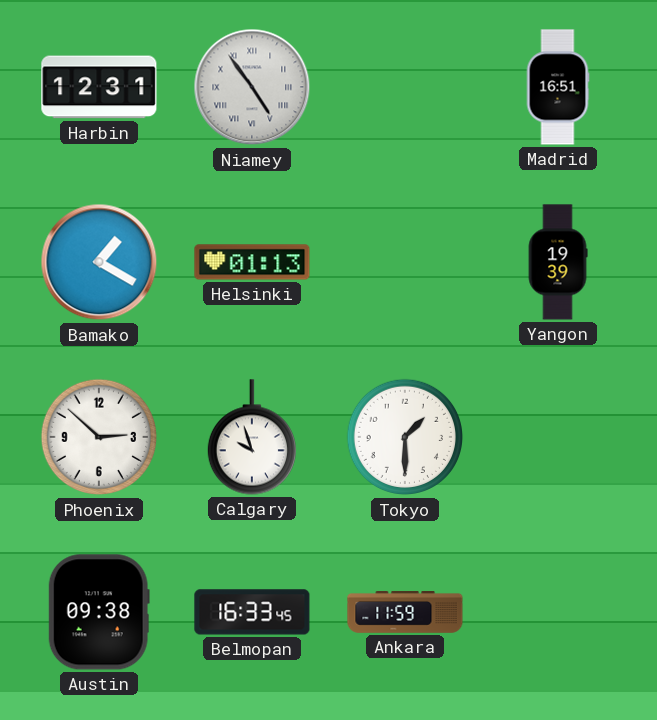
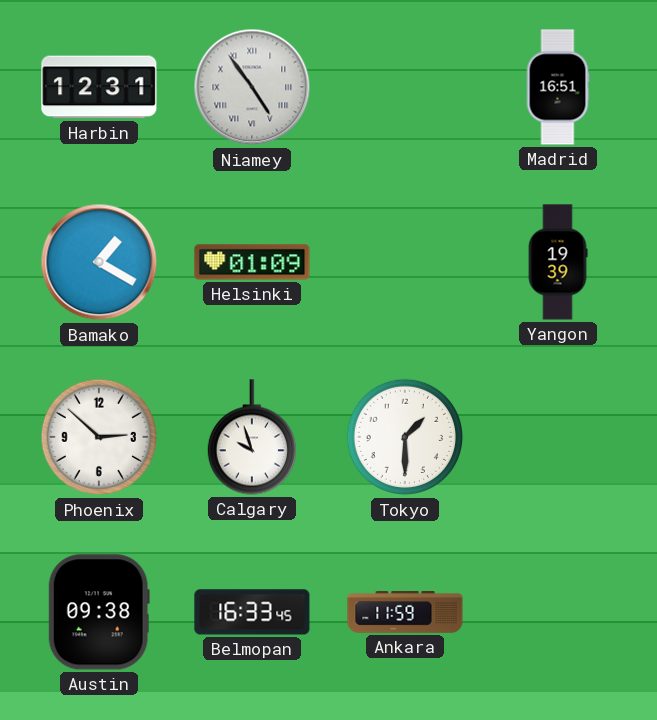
Helsinki: 01:13 -> 01:09 (252, 262)
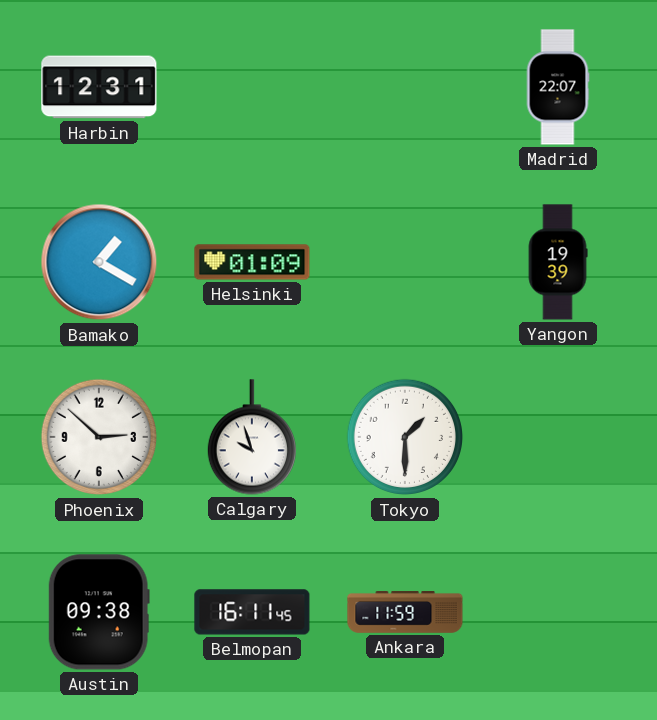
Niamey: 4:54 -> none (252, 87)
Madrid: 16:51 -> 22:07 (558, 87)
Belmopan: 16:33 -> 16:11 (252, 612)
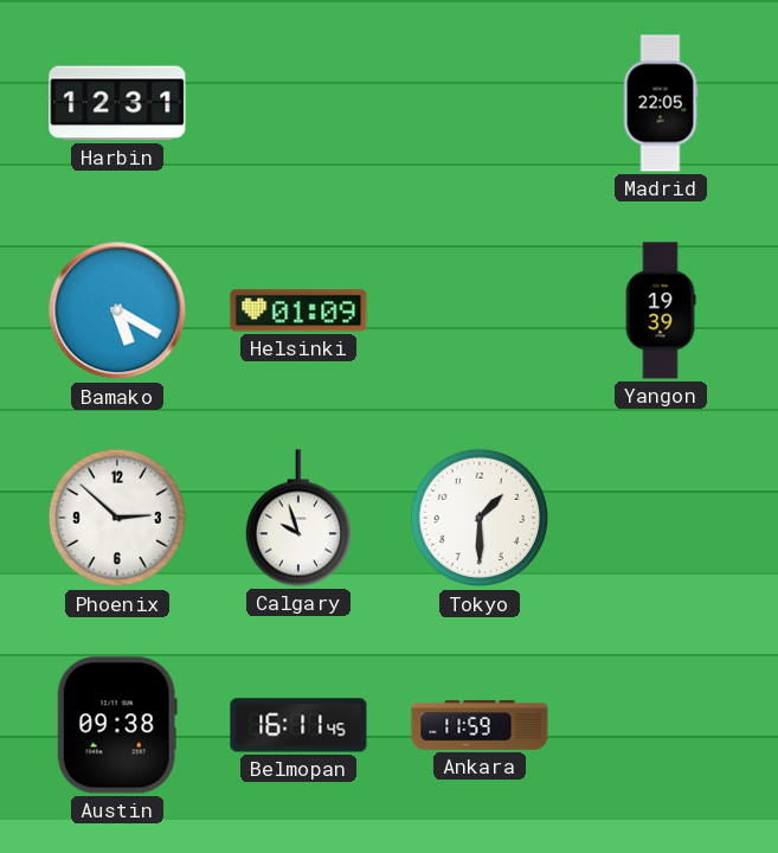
Madrid: 22:07 -> 22:05 (661, 103)
Bamako: 1:20 -> 5:20 (117, 310)
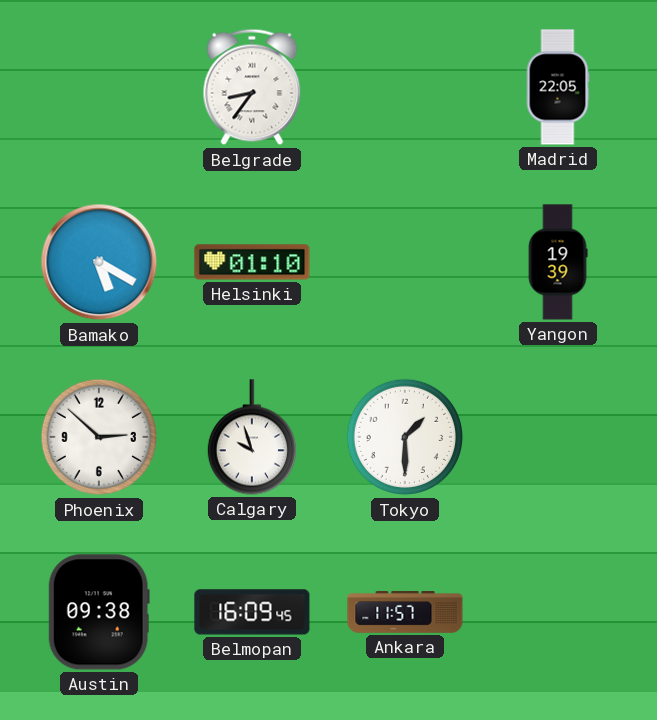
Harbin: 12:31 -> none (117, 103)
Belgrade: none -> 8:36 (252, 87)
Helsinki: 01:09 -> 01:10 (252, 262)
Belmopan: 16:11 -> 16:09 (252, 612)
Ankara: 11:59 -> 11:57 (405, 613)
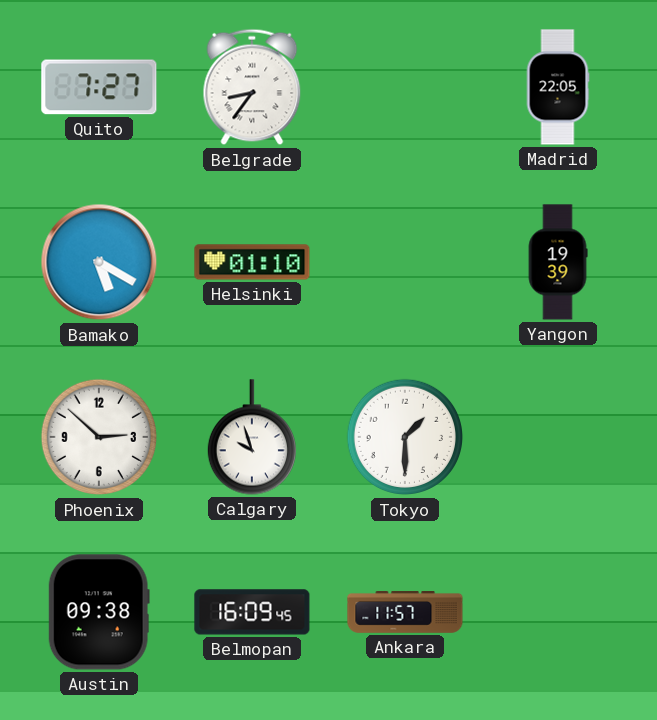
Quito: none -> 7:27 (99, 87)
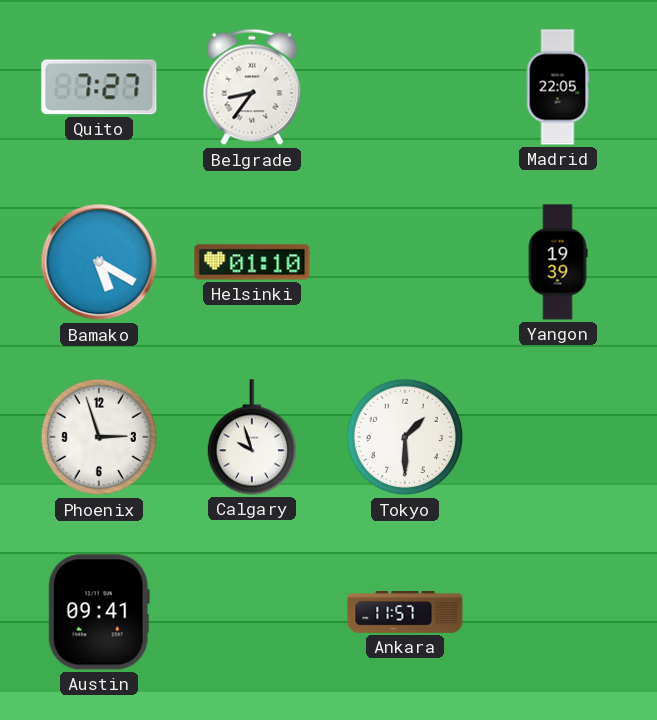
Phoenix: 2:52 -> 2:57 (99, 437)
Austin: 09:38 -> 09:41 (99, 612)
Belmopan: 16:09 -> none (252, 612)
